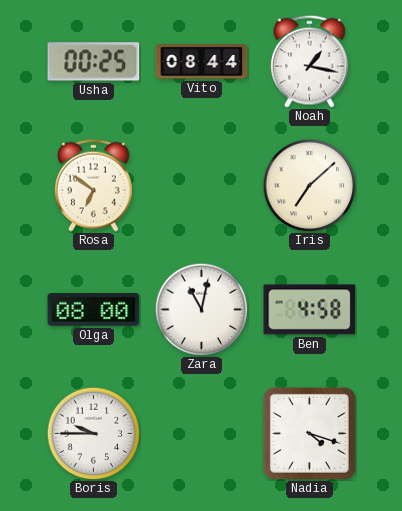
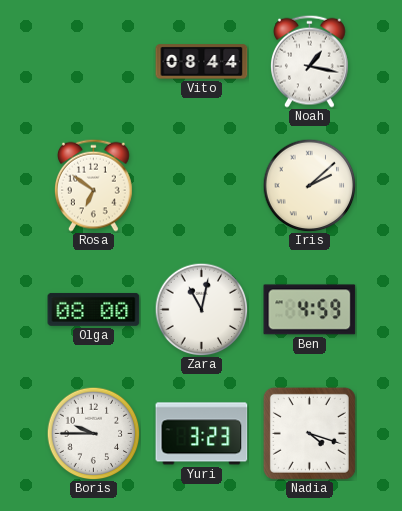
Usha: 00:25 -> none (94, 62)
Iris: 7:08 -> 2:08 (309, 185)
Ben: 4:58 -> 4:59 (310, 310)
Yuri: none -> 3:23 (202, 434)
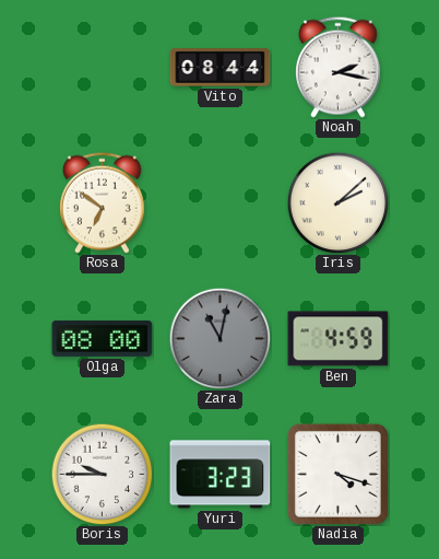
Noah: 1:17 -> 2:17 (339, 67)
Zara dial: white -> grey (220, 338)
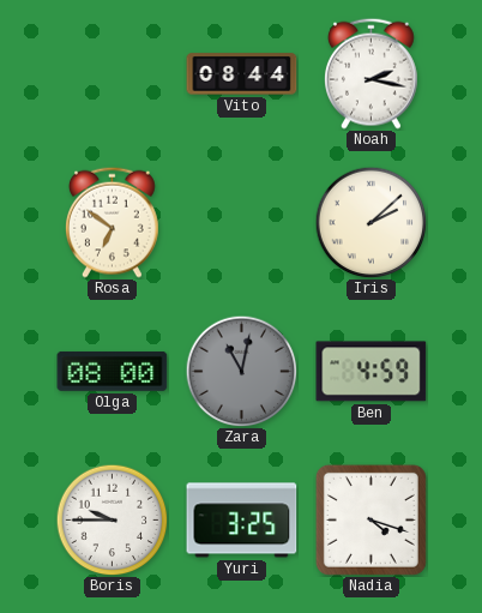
Yuri: 3:23 -> 3:25 (242, 521)
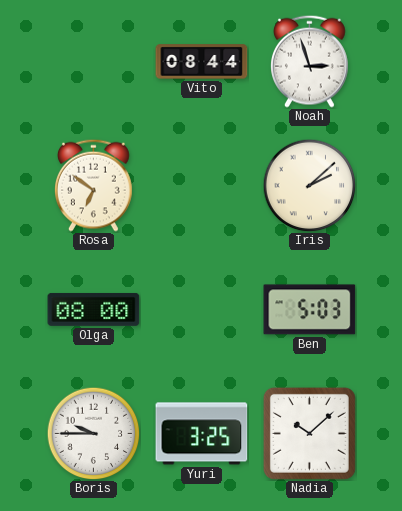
Noah: 2:17 -> 2:57 (310, 61)
Zara: 11:02 -> none (241, 371)
Ben: 4:59 -> 5:03 (310, 310)
Nadia: 4:18 -> 10:08 (309, 433)
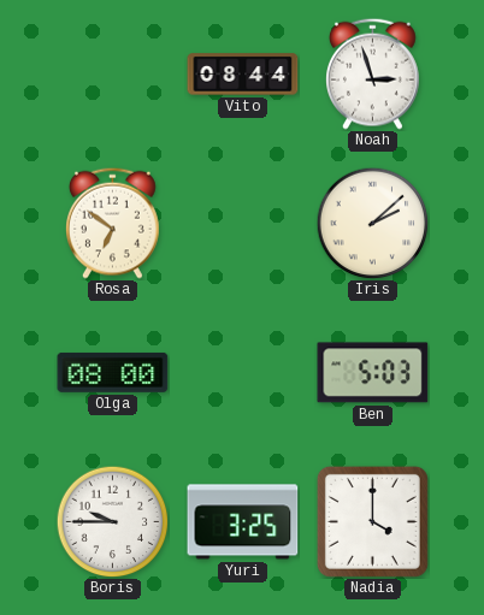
Nadia: 10:08 -> 4:00 (372, 521)
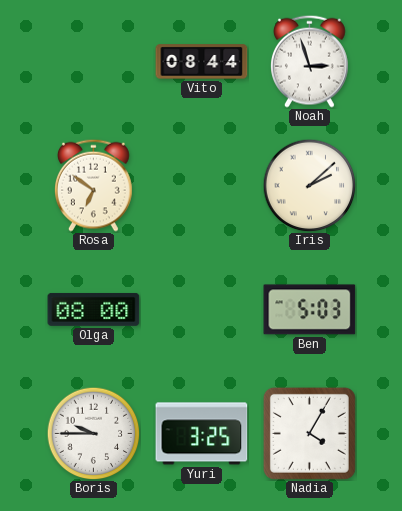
Nadia: 4:00 -> 4:05 (309, 433)
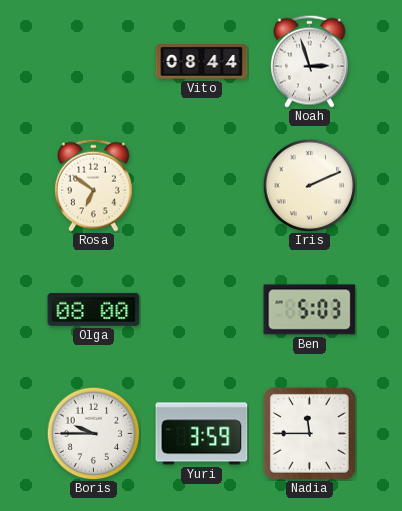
Iris: 2:08 -> 2:11 (309, 185)
Yuri: 3:25 -> 3:59 (202, 434)
Nadia: 4:05 -> 11:45 (309, 433)
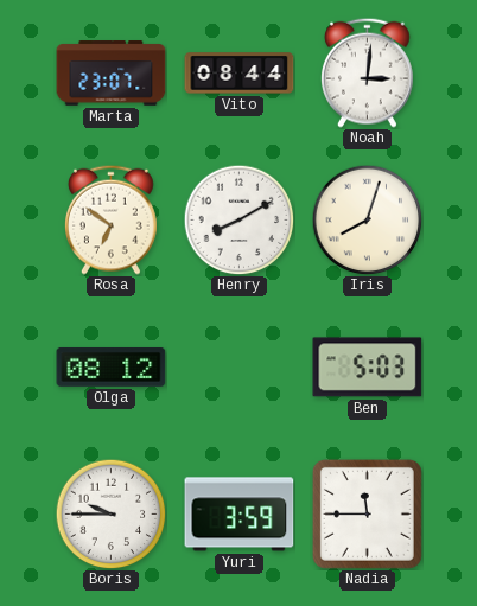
Marta: none -> 23:07 (112, 74)
Noah: 2:57 -> 3:01 (368, 72)
Henry: none -> 8:10 (238, 219)
Iris: 2:11 -> 8:03 (367, 219)
Olga: 08:00 -> 08:12 (112, 366)
